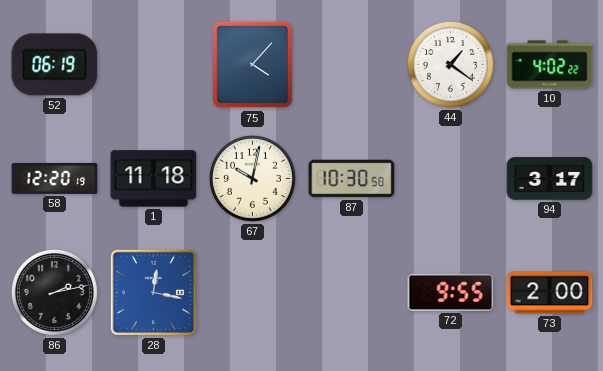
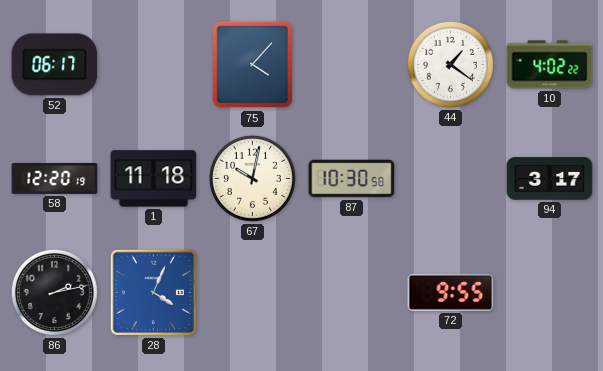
52: 06:19 -> 06:17 (55, 65)
28: 12:17 -> 4:04 (153, 292)
73: 2:00 -> none (550, 293)
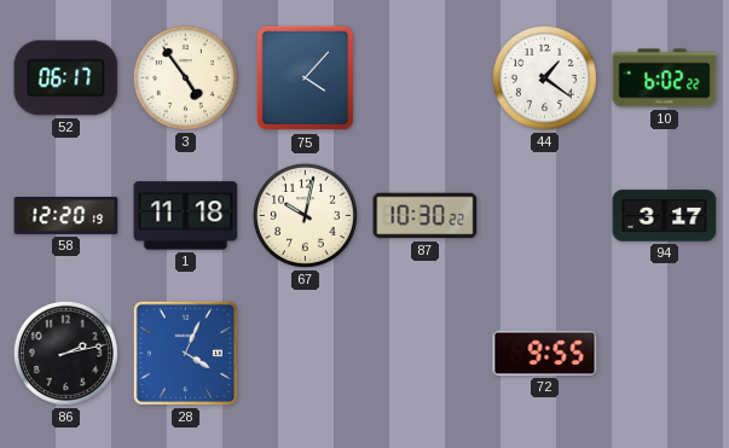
3: none -> 4:54 (185, 77)
10: 4:02 -> 6:02 (665, 78)
87: 10:30:58 -> 10:30:22 (426, 216)
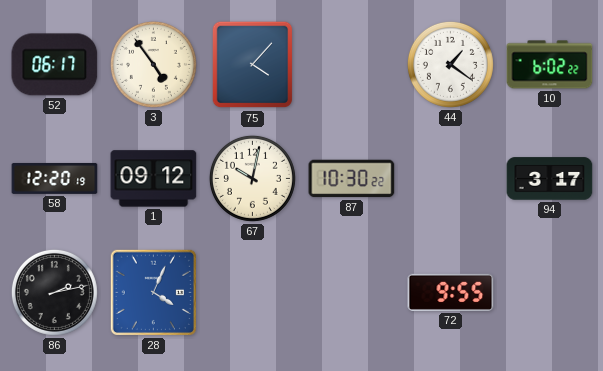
1: 11:18 -> 09:12 (154, 179)
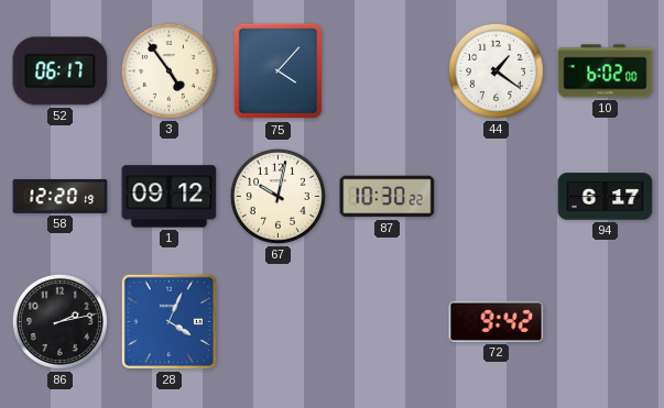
10: 6:02:22 -> 6:02:00 (606, 71)
94: 3:17 -> 6:17 (606, 197)
72: 9:55 -> 9:42 (497, 321)
